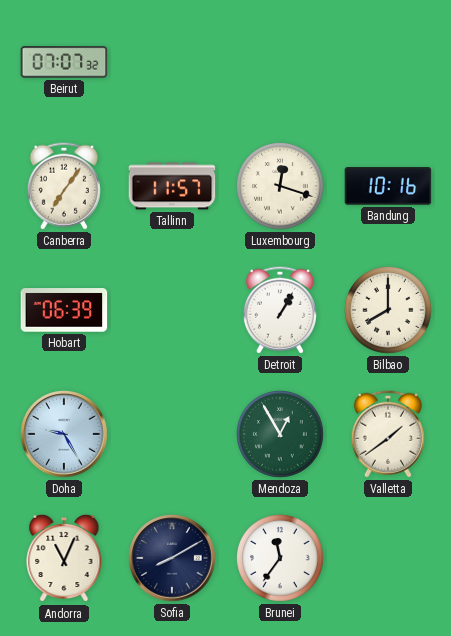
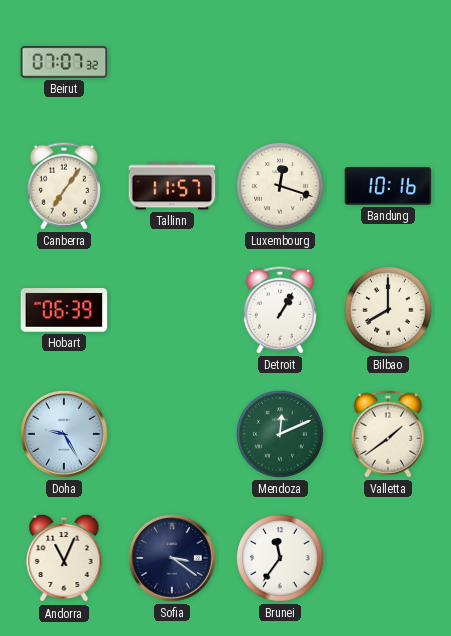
Mendoza: 12:55 -> 12:11 (281, 435)
Sofia: 8:10 -> 3:21 (172, 558)
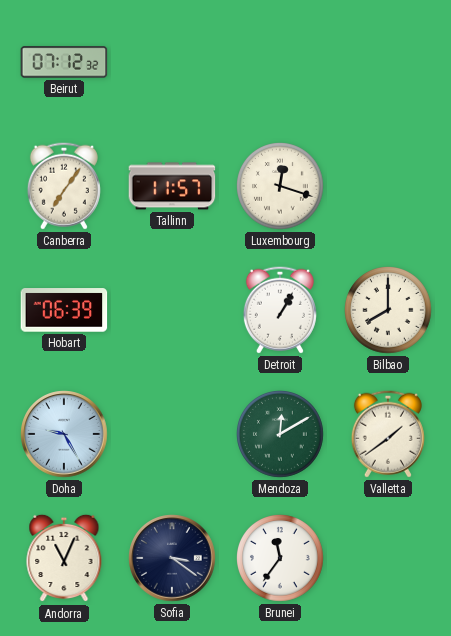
Beirut: 07:07 -> 07:12 (64, 62)
Bandung: 10:16 -> none (388, 186)
Mendoza: 12:11 -> 12:10 (281, 435)
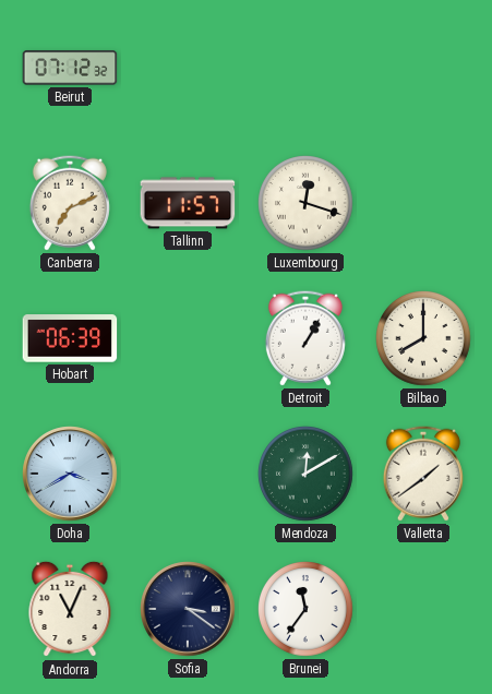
Canberra: 7:06 -> 7:11 (70, 203)
Doha: 9:25 -> 3:40 (70, 474)
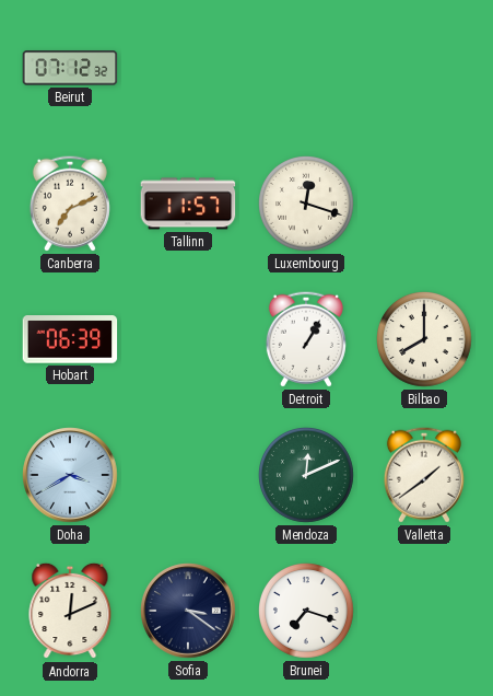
Mendoza: 12:10 -> 12:11 (307, 476)
Andorra: 11:04 -> 12:11 (70, 611)
Brunei: 11:36 -> 7:18 (307, 612)
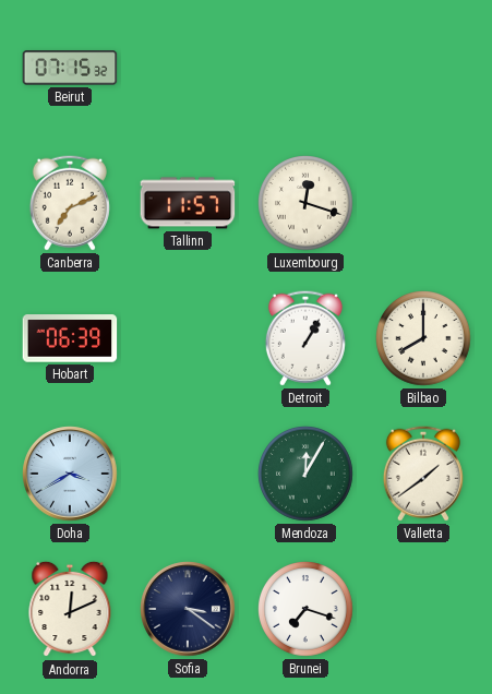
Beirut: 07:12 -> 07:15 (70, 68)
Mendoza: 12:11 -> 12:05 (307, 475)
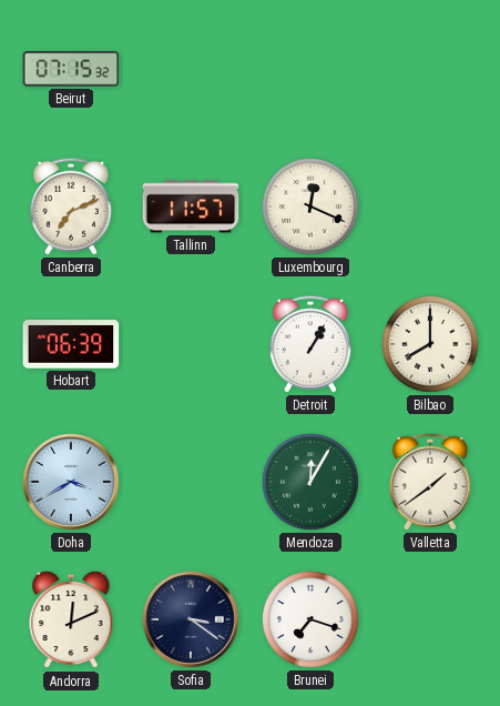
Luxembourg: 12:18 -> 12:19 (312, 208)
